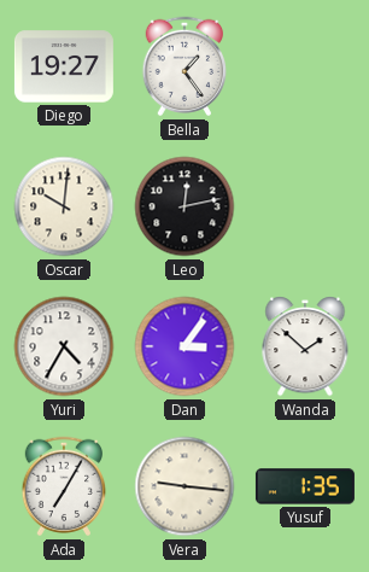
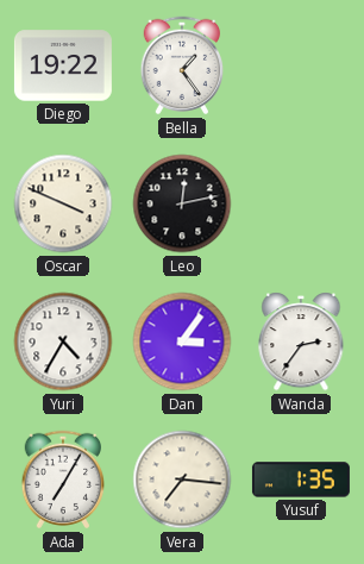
Diego: 19:27 -> 19:22 (63, 65)
Oscar: 10:01 -> 3:49 (63, 203)
Wanda: 1:52 -> 2:36 (301, 341)
Vera: 9:16 -> 7:16 (182, 480)
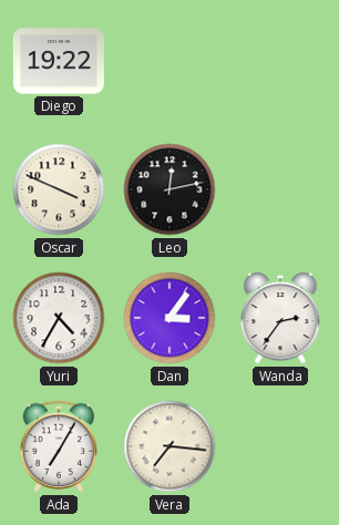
Bella: 1:24 -> none (182, 65)
Yusuf: 1:35 -> none (301, 480)
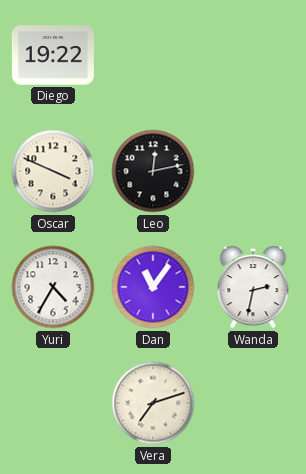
Dan: 3:06 -> 11:06 (153, 287)
Wanda: 2:36 -> 2:32 (253, 287)
Ada: 7:05 -> none (59, 446)
Vera: 7:16 -> 7:12 (153, 403)
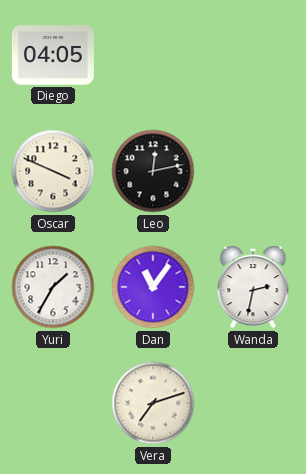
Diego: 19:22 -> 04:05 (53, 55)
Yuri: 4:35 -> 1:35 (53, 287)
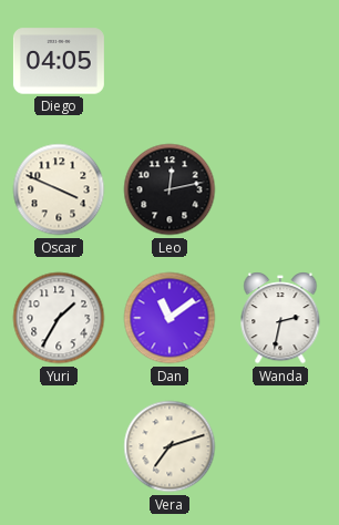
Dan: 11:06 -> 11:09 (169, 318)
